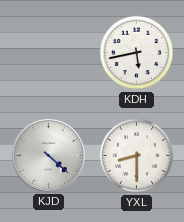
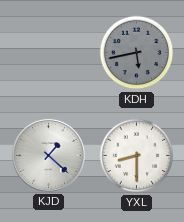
KDH dial: white -> grey (137, 53)
KJD: 4:22 -> 1:22 (48, 155)
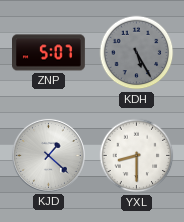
ZNP: none -> 5:07 (49, 53)
KDH: 5:43 -> 5:25 (137, 53)
